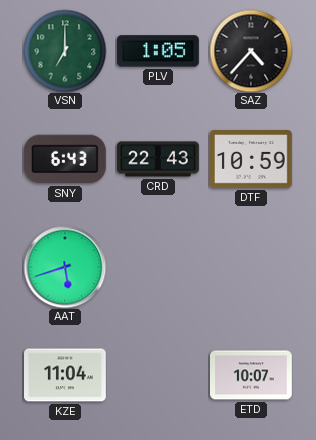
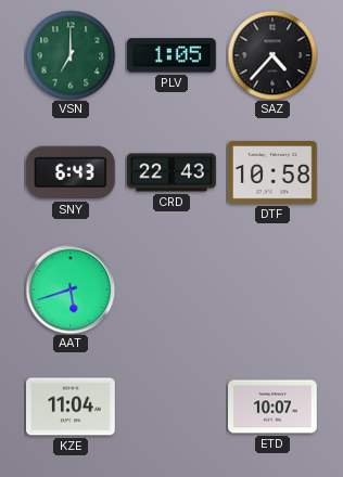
DTF: 10:59 -> 10:58 (274, 172)
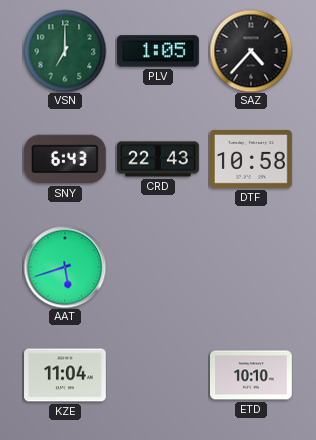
ETD: 10:07 -> 10:10 (252, 375)
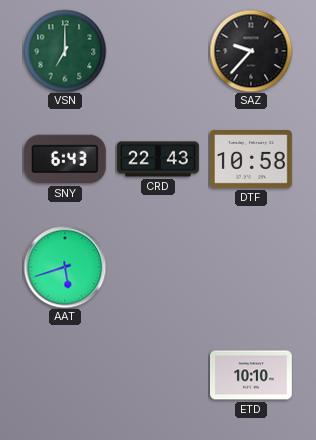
PLV: 1:05 -> none (159, 51)
SAZ: 4:37 -> 9:37 (251, 51)
KZE: 11:04 -> none (66, 375)
